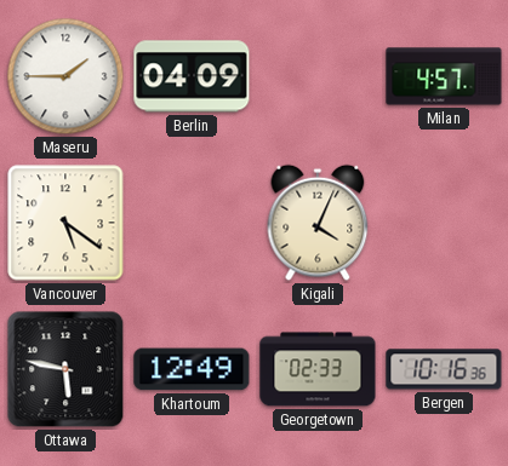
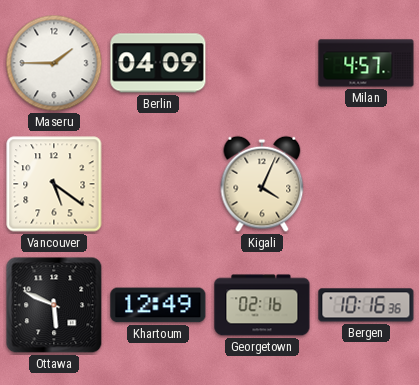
Ottawa: 5:47 -> 5:49 (54, 305)
Georgetown: 02:33 -> 02:16 (262, 305)
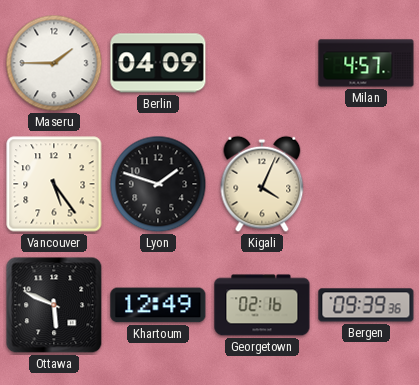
Vancouver: 5:21 -> 5:24 (54, 184)
Lyon: none -> 1:48 (158, 184)
Bergen: 10:16 -> 09:39 (366, 305)
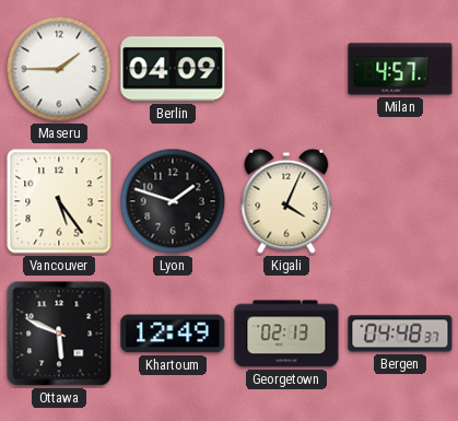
Georgetown: 02:16 -> 02:13 (286, 334)
Bergen: 09:39 -> 04:48 (400, 334)
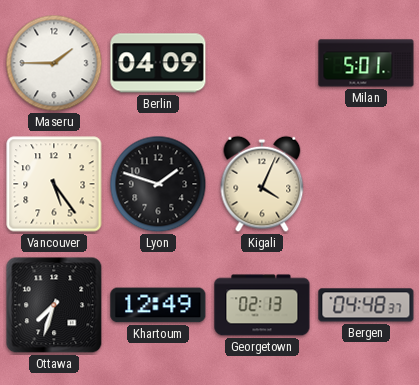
Milan: 4:57 -> 5:01 (366, 63)
Ottawa: 5:49 -> 7:33 (54, 305)
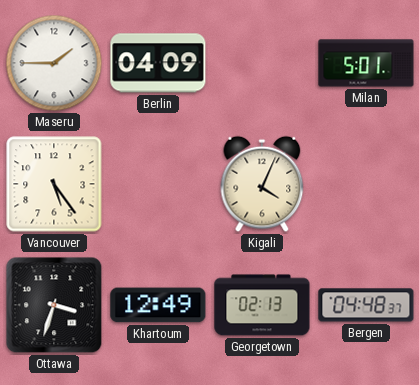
Lyon: 1:48 -> none (158, 184)
Ottawa: 7:33 -> 3:33 (54, 305)
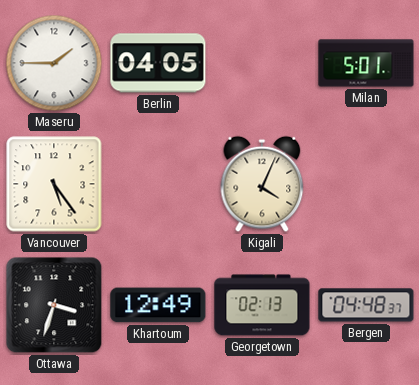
Berlin: 04:09 -> 04:05 (158, 63)
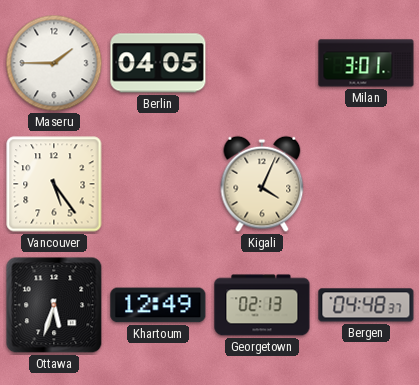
Milan: 5:01 -> 3:01 (366, 63)
Ottawa: 3:33 -> 5:33 (54, 305)
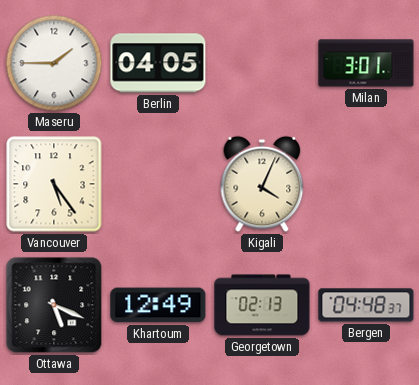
Ottawa: 5:33 -> 5:19 (54, 305)
